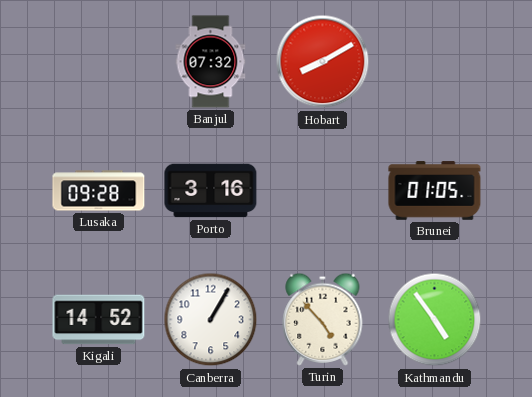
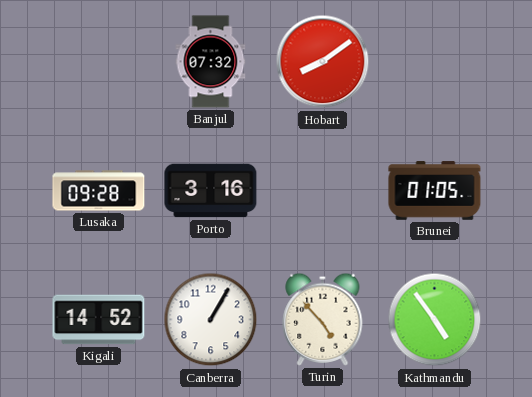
Hobart: 8:10 -> 8:09 (323, 62)
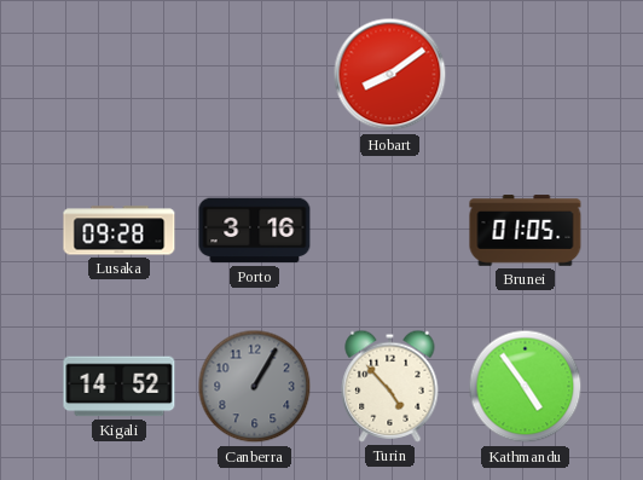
Banjul: 07:32 -> none (211, 62)
Canberra dial: white -> grey (255, 387)
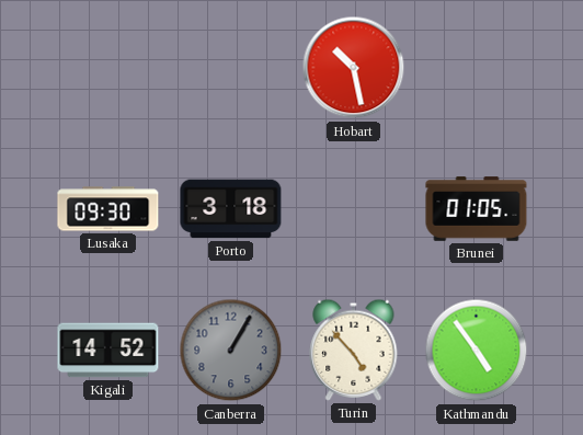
Hobart: 8:09 -> 10:28 (354, 68)
Lusaka: 09:28 -> 09:30 (108, 209)
Porto: 3:16 -> 3:18 (231, 209)
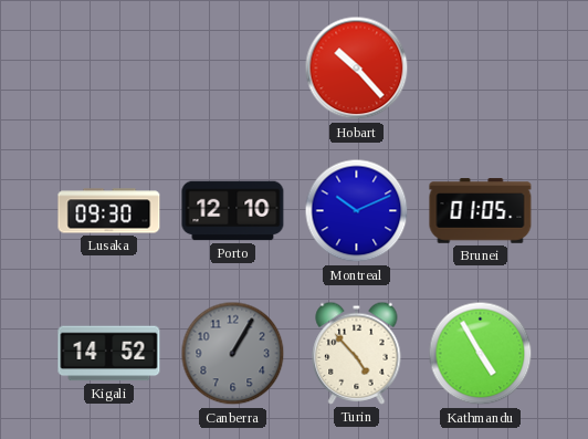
Hobart: 10:28 -> 10:23 (357, 69)
Porto: 3:18 -> 12:10 (233, 211)
Montreal: none -> 10:11 (357, 211)
Kathmandu: 4:54 -> 4:55 (481, 354)
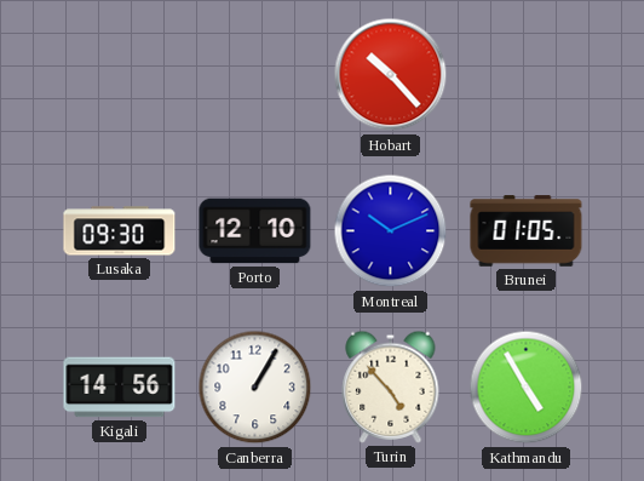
Kigali: 14:52 -> 14:56 (120, 388)
Canberra dial: grey -> white (255, 388)
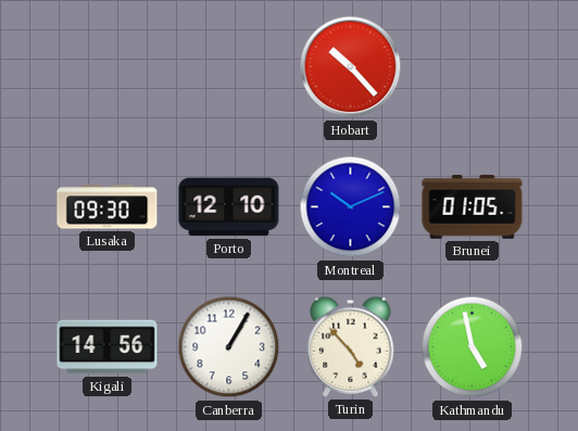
Kathmandu: 4:55 -> 4:58 (473, 347)
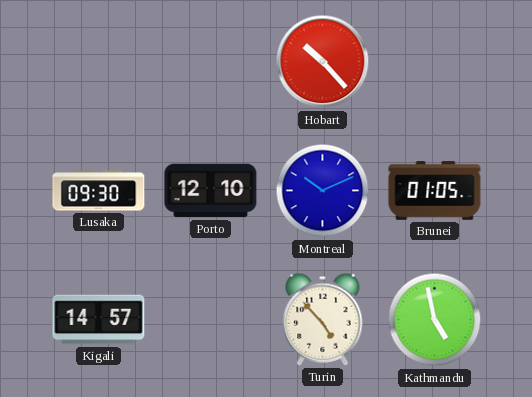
Kigali: 14:56 -> 14:57 (99, 320)
Canberra: 1:05 -> none (229, 347)
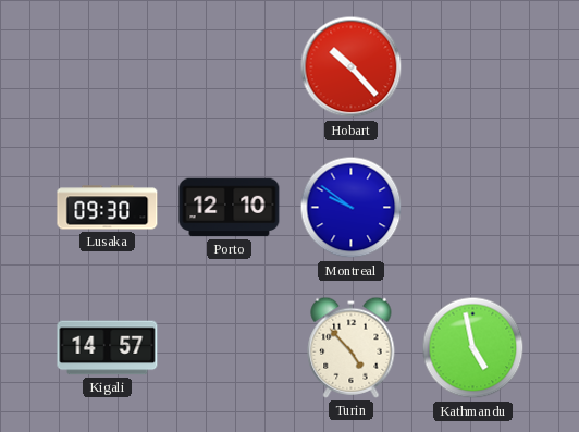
Montreal: 10:11 -> 9:51 (352, 208)
Brunei: 01:05 -> none (435, 191)
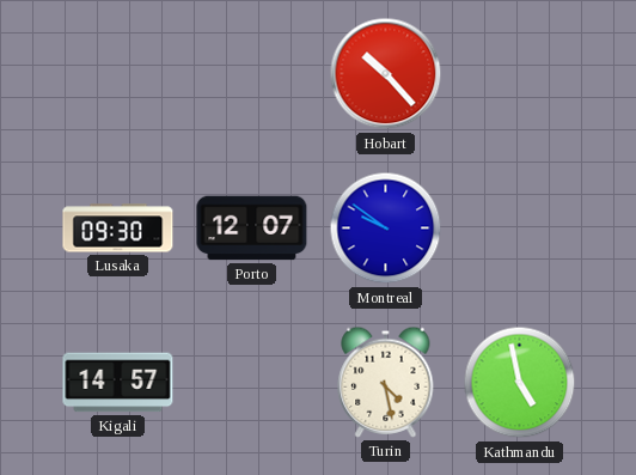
Porto: 12:10 -> 12:07 (252, 229)
Turin: 4:53 -> 4:28 (386, 382)
